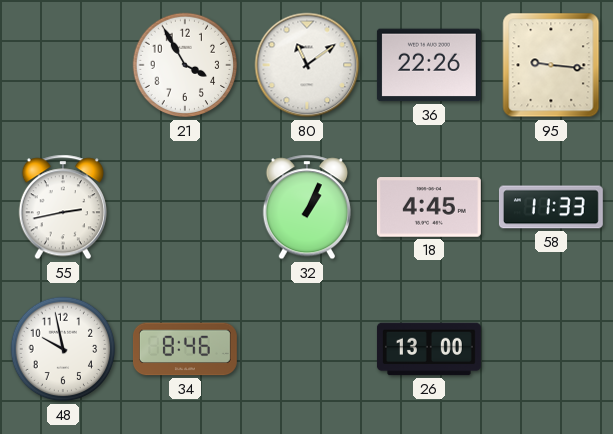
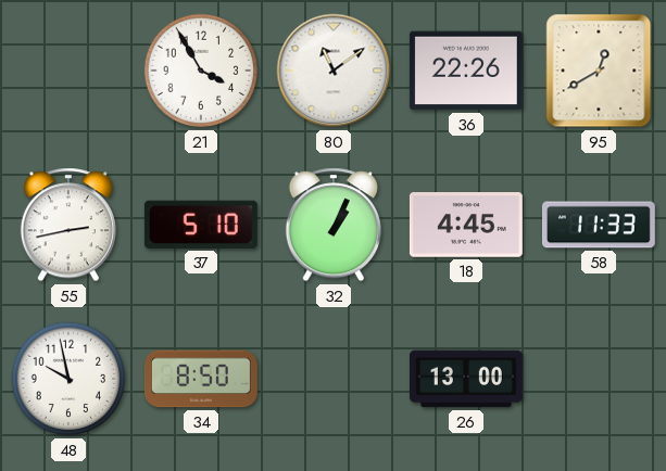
95: 9:16 -> 12:40 (599, 71)
37: none -> 5:10 (201, 225)
34: 8:46 -> 8:50 (201, 379)
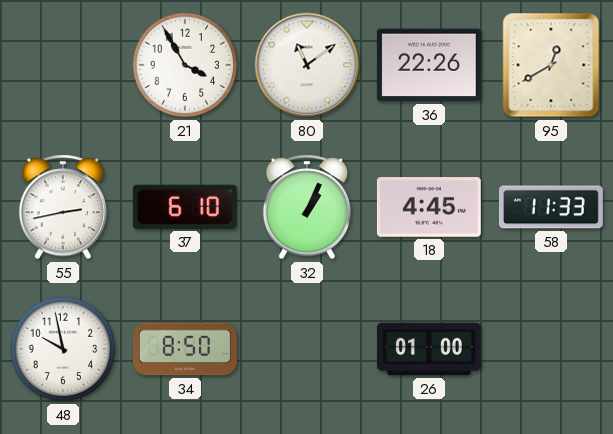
37: 5:10 -> 6:10 (185, 207)
26: 13:00 -> 01:00 (429, 349)
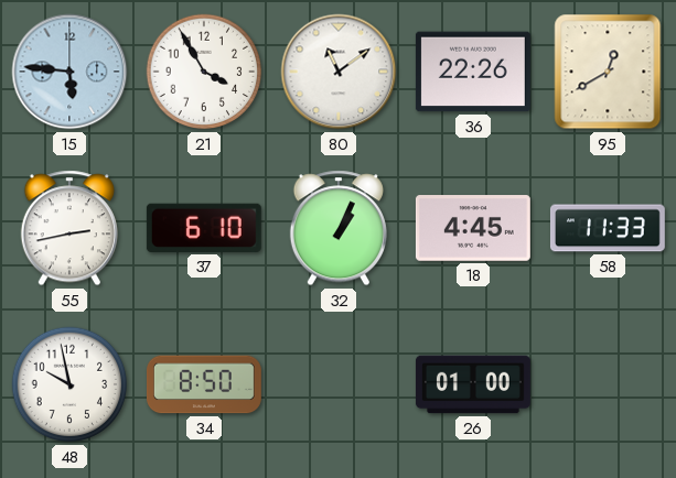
15: none -> 5:46 (69, 72)
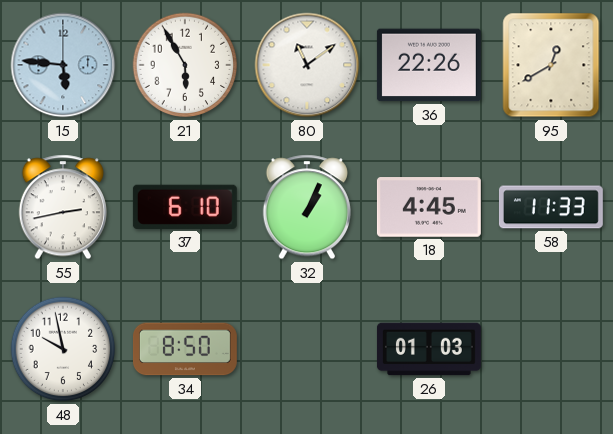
21: 3:55 -> 5:55 (185, 65)
26: 01:00 -> 01:03 (429, 349)
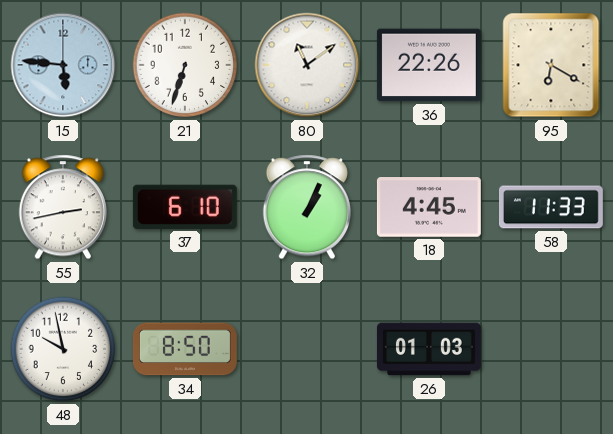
21: 5:55 -> 6:33 (185, 65)
95: 12:40 -> 6:20 (551, 65)
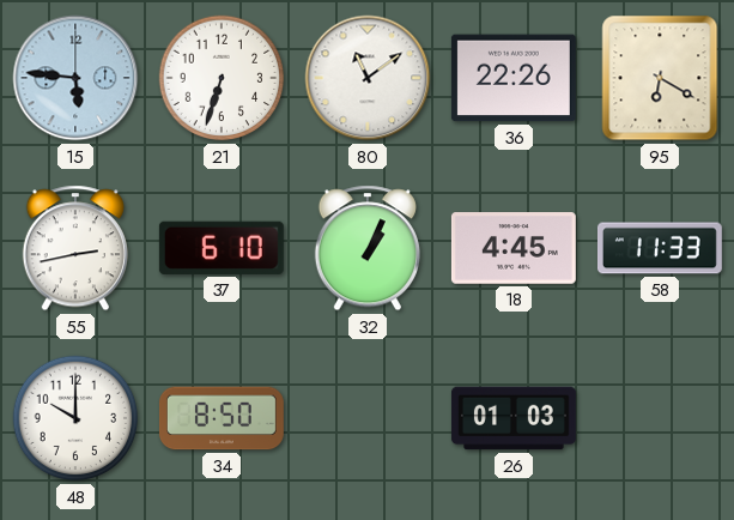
48: 9:58 -> 10:00 (75, 418)
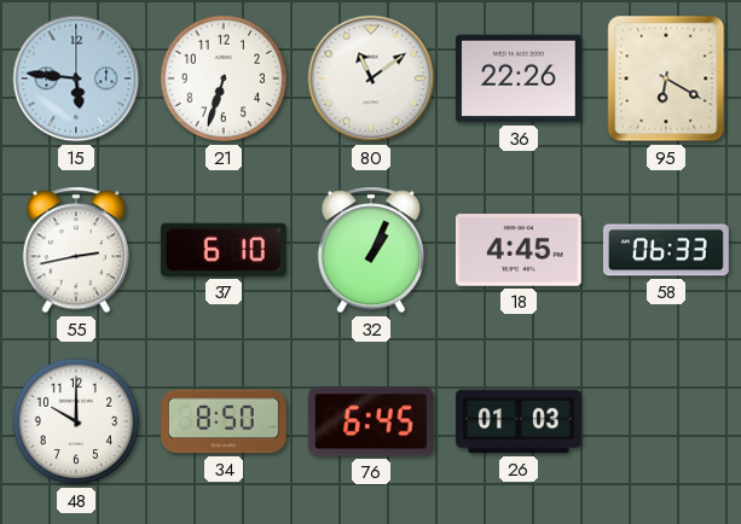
58: 11:33 -> 06:33 (666, 250)
76: none -> 6:45 (371, 421)
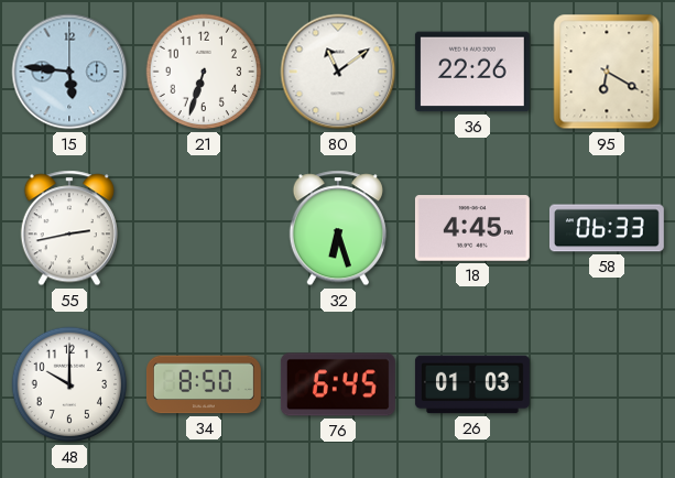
37: 6:10 -> none (224, 250)
32: 1:04 -> 6:27 (338, 228)
